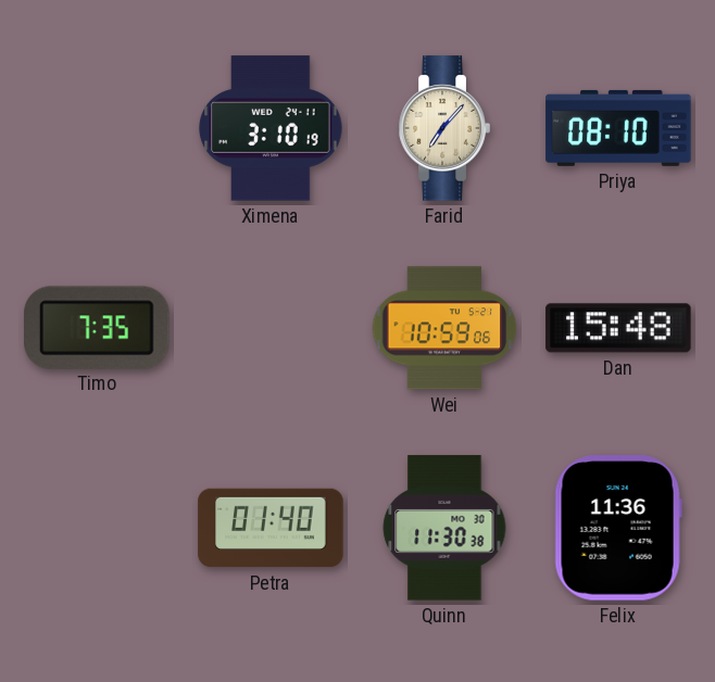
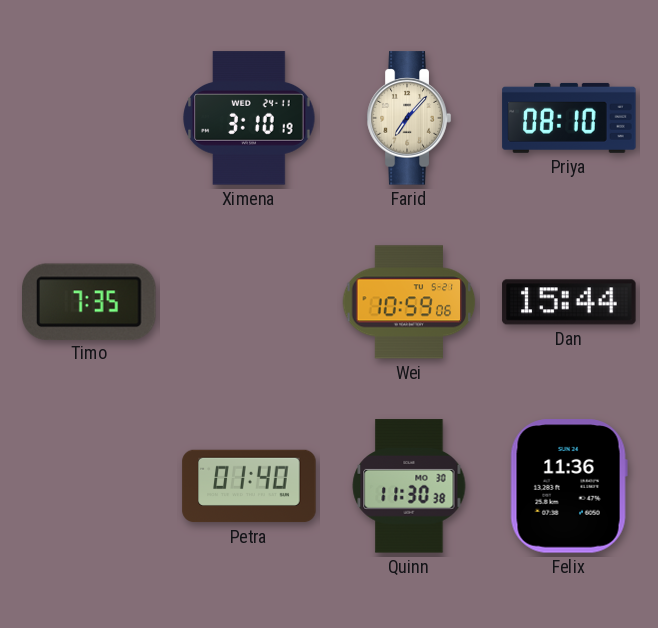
Dan: 15:48 -> 15:44 (569, 302)
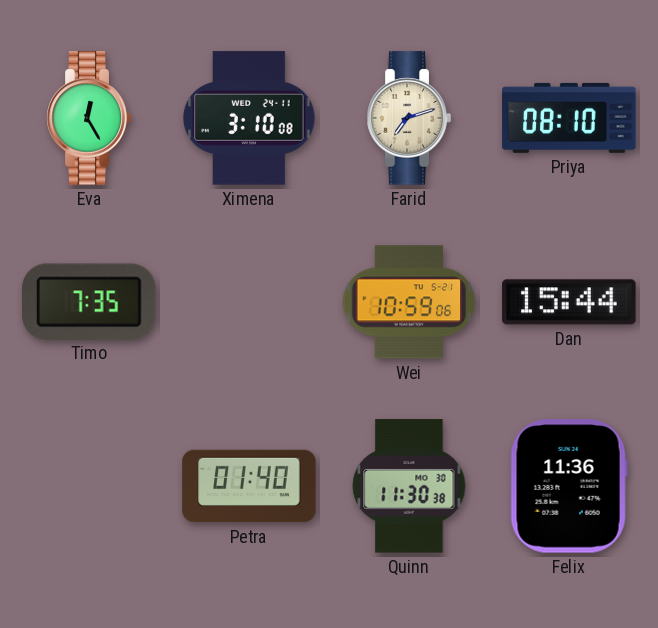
Eva: none -> 12:25 (89, 118)
Ximena: 3:10:19 -> 3:10:08 (249, 118)
Farid: 7:07 -> 7:12 (409, 118)
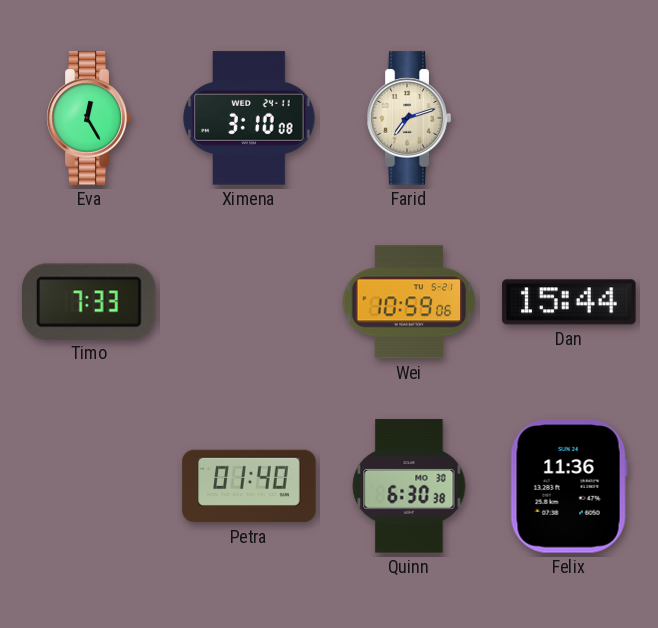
Priya: 08:10 -> none (569, 118)
Timo: 7:35 -> 7:33 (90, 301)
Quinn: 11:30 -> 6:30 (409, 486)
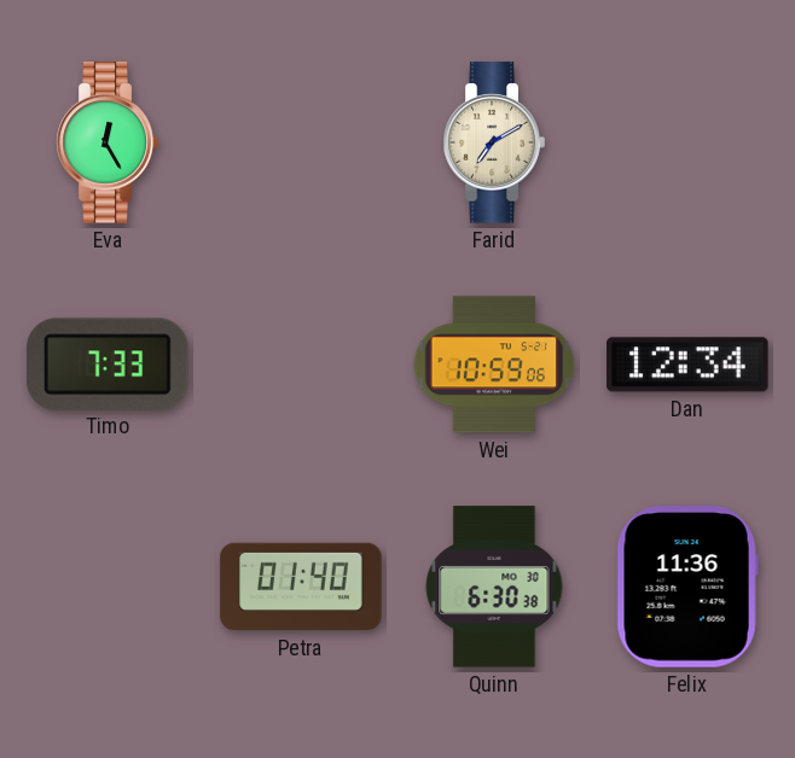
Ximena: 3:10 -> none (249, 118)
Farid: 7:12 -> 7:10 (494, 142)
Dan: 15:44 -> 12:34 (687, 365)
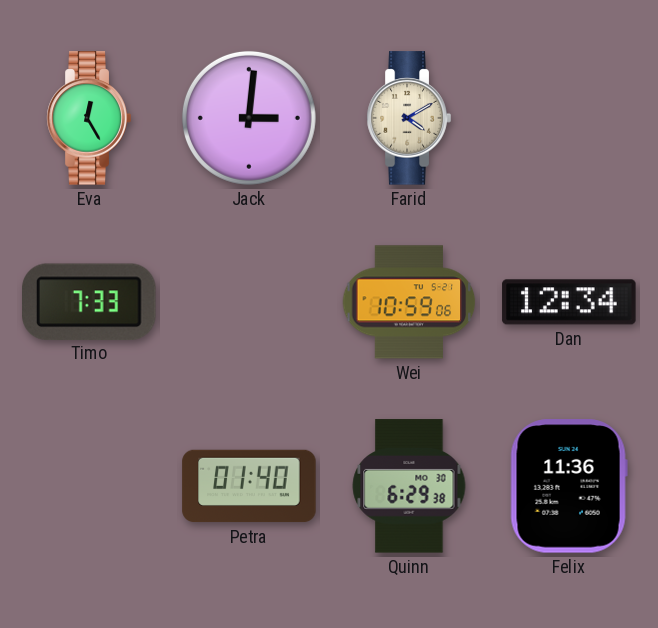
Jack: none -> 3:01 (249, 118)
Farid: 7:10 -> 4:10 (409, 118)
Quinn: 6:30 -> 6:29 (409, 486)
